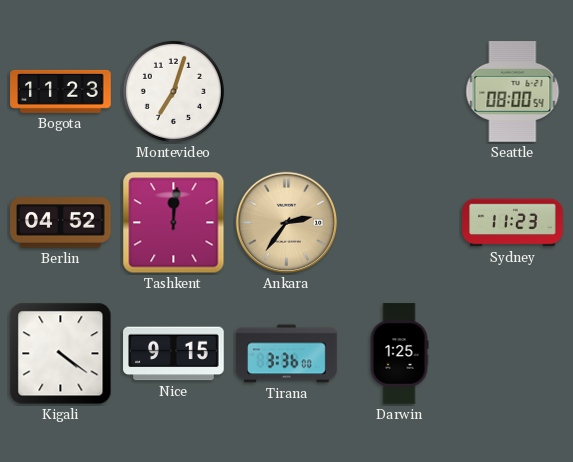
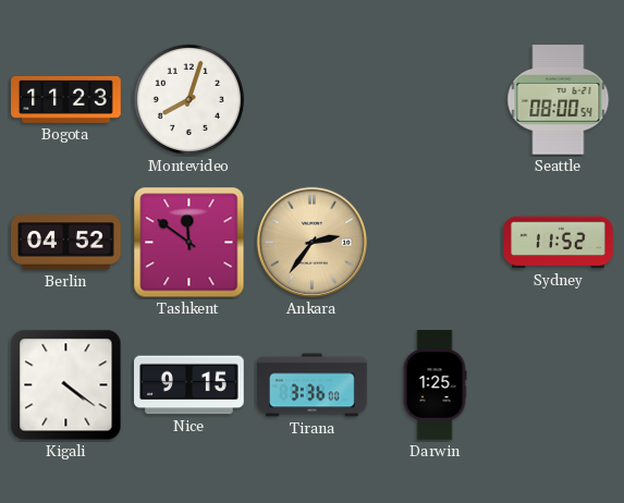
Montevideo: 7:03 -> 8:03 (188, 99)
Tashkent: 12:01 -> 11:51 (189, 243)
Sydney: 11:23 -> 11:52 (559, 243)
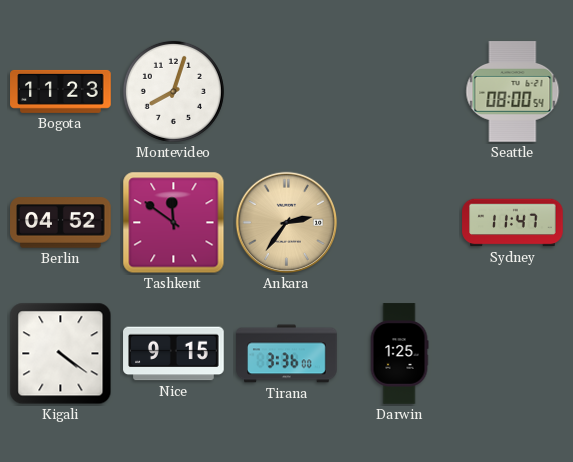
Sydney: 11:52 -> 11:47 (513, 223)
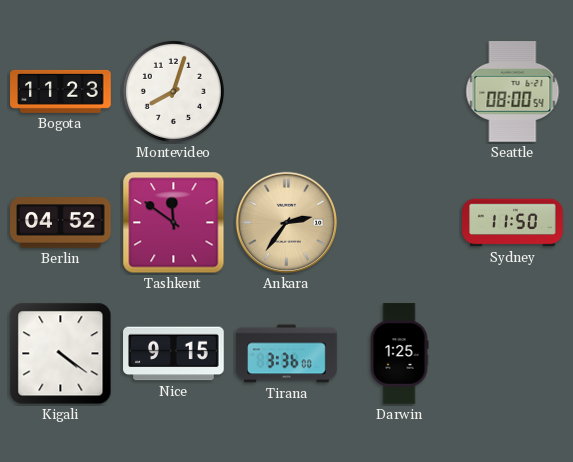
Sydney: 11:47 -> 11:50 (513, 223)
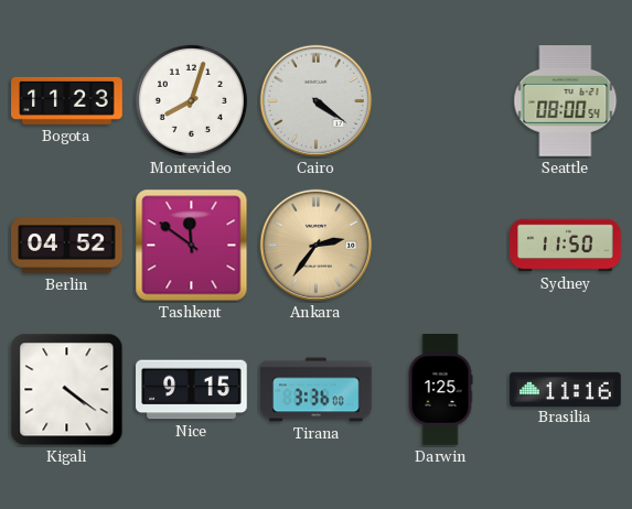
Cairo: none -> 4:21 (317, 101)
Brasilia: none -> 11:16 (566, 389)
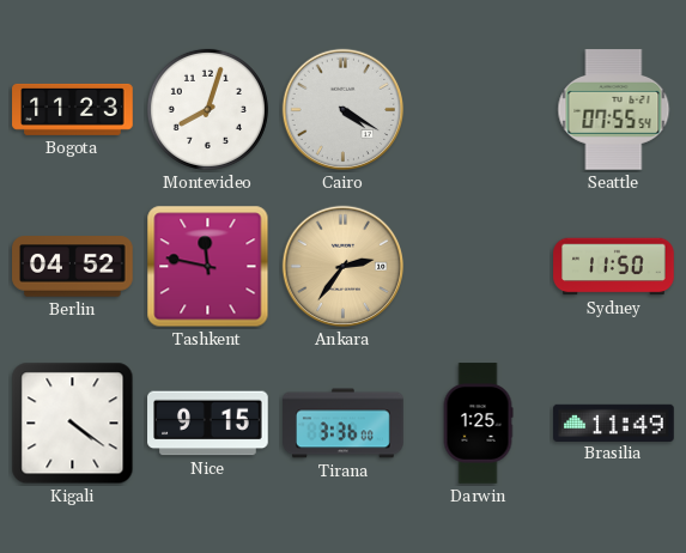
Cairo: 4:21 -> 4:20 (344, 110)
Seattle: 08:00 -> 07:55 (614, 110)
Tashkent: 11:51 -> 11:47 (208, 267)
Brasilia: 11:16 -> 11:49 (614, 423)
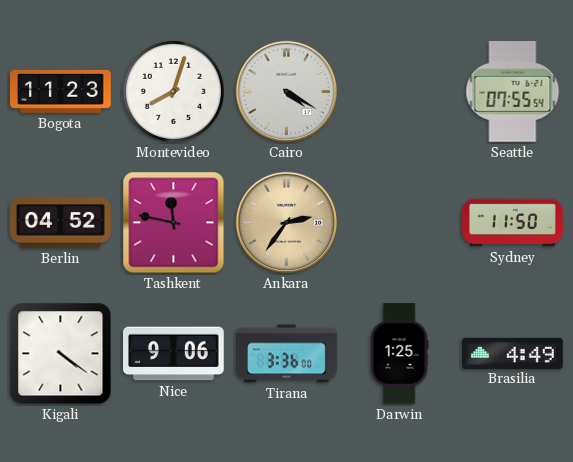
Nice: 9:15 -> 9:06 (174, 354)
Brasilia: 11:49 -> 4:49 (513, 353)
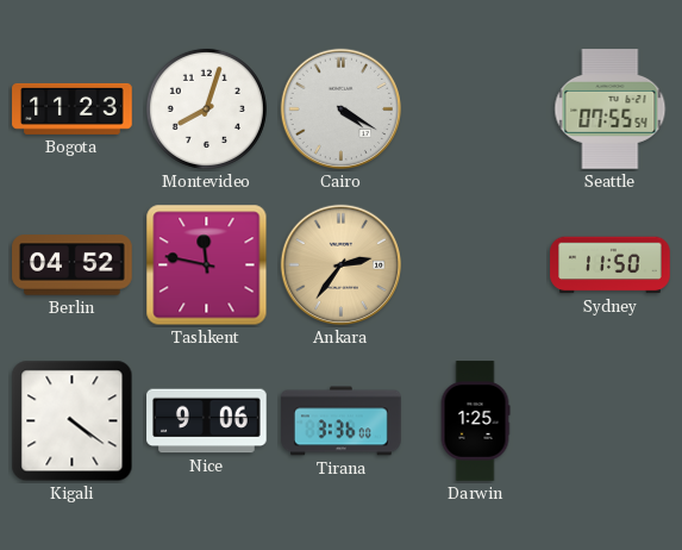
Brasilia: 4:49 -> none (513, 353)
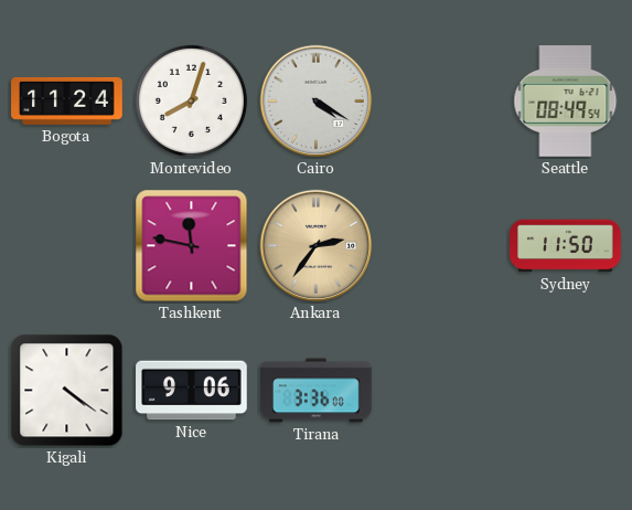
Bogota: 11:23 -> 11:24 (67, 100)
Seattle: 07:55 -> 08:49 (566, 102)
Berlin: 04:52 -> none (73, 265)
Darwin: 1:25 -> none (475, 421)
